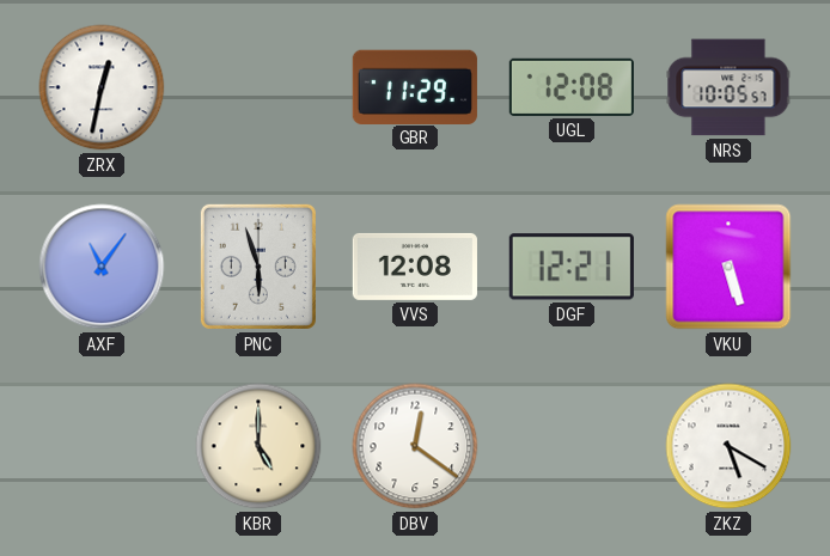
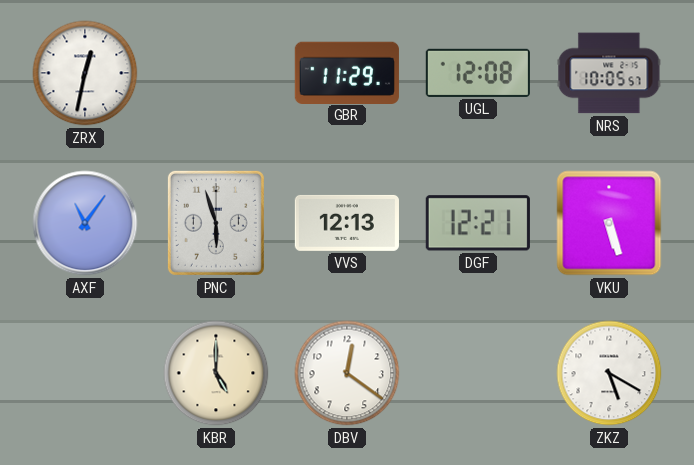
VVS: 12:08 -> 12:13 (347, 223)
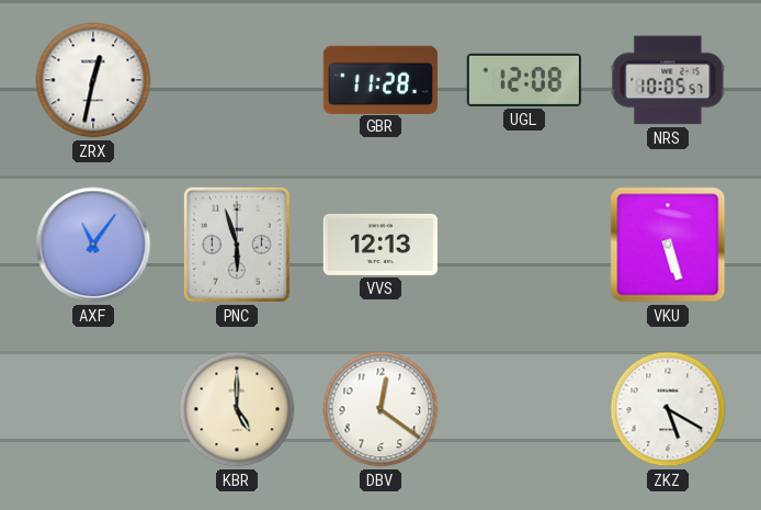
GBR: 11:29 -> 11:28 (380, 79)
DGF: 12:21 -> none (478, 223)
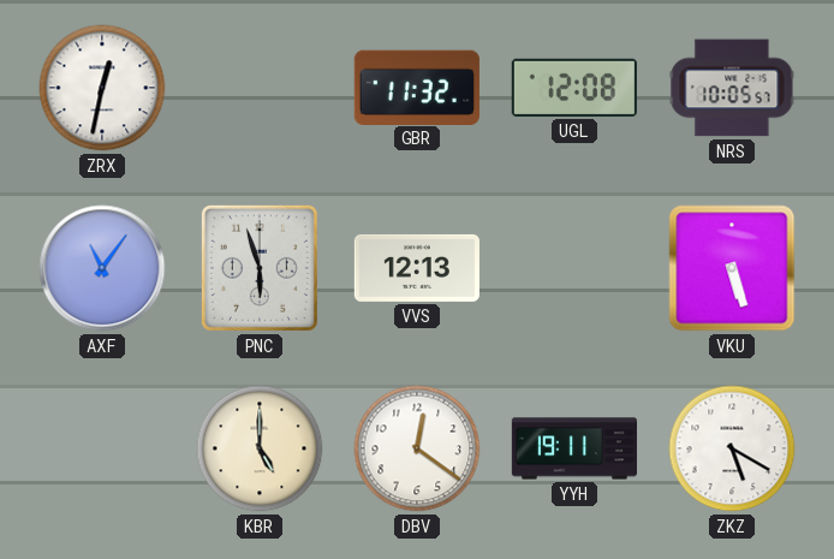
GBR: 11:28 -> 11:32 (417, 87)
YYH: none -> 19:11 (573, 448)
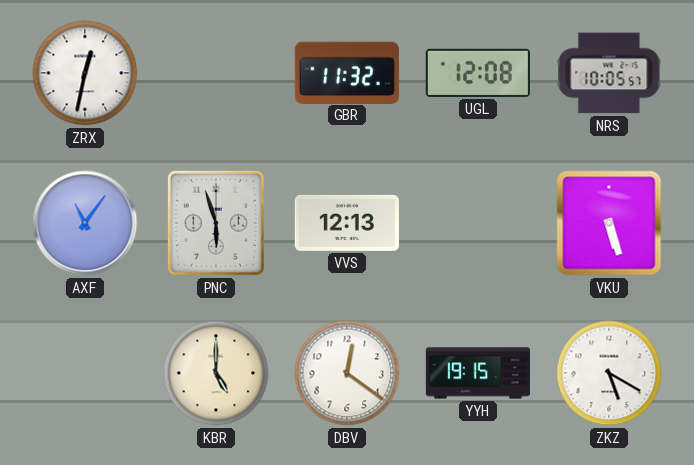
YYH: 19:11 -> 19:15 (477, 373)
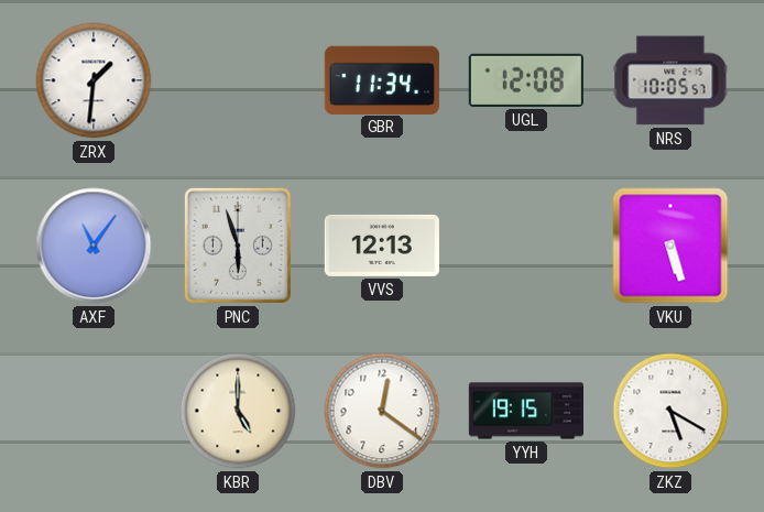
ZRX: 12:32 -> 1:31 (94, 80)
GBR: 11:32 -> 11:34 (382, 79)
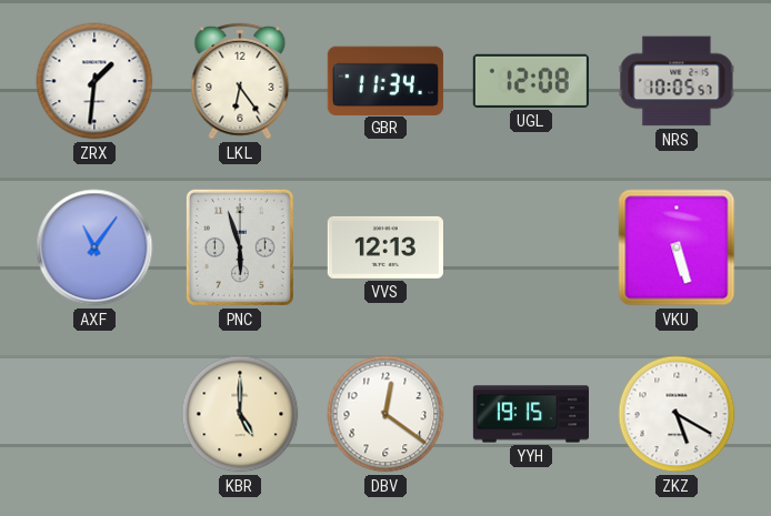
LKL: none -> 6:24 (240, 81)
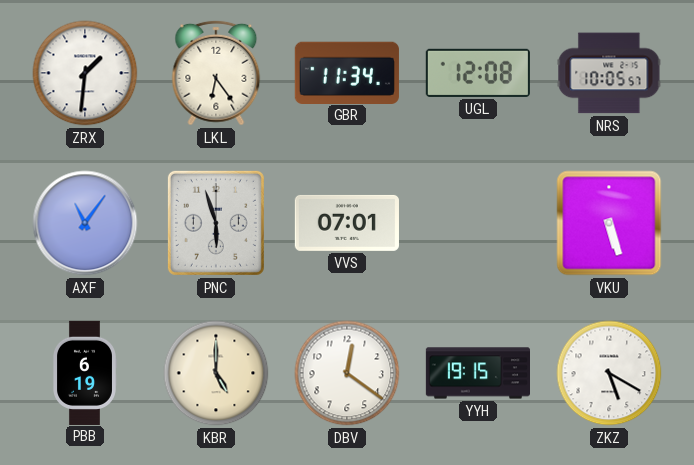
VVS: 12:13 -> 07:01 (347, 223)
PBB: none -> 6:19 (85, 372)
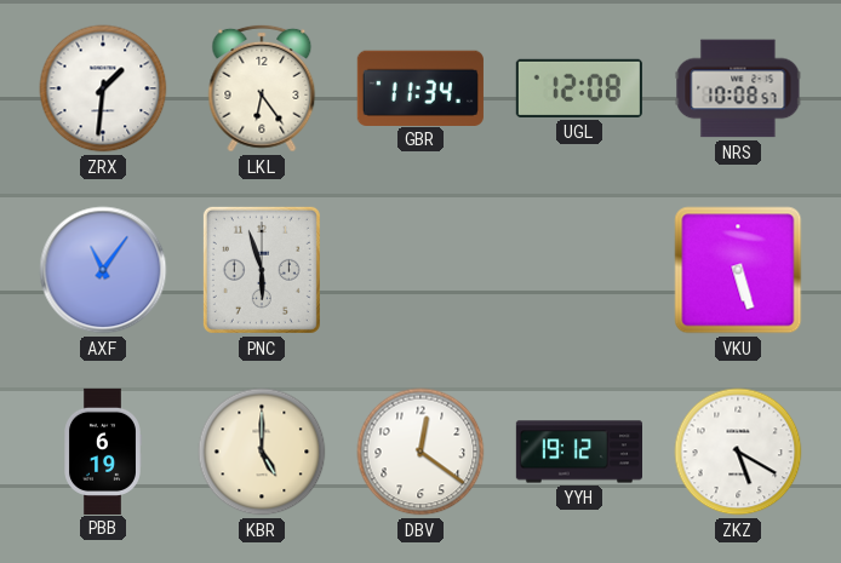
NRS: 10:05 -> 10:08 (738, 88)
VVS: 07:01 -> none (347, 223)
YYH: 19:15 -> 19:12 (578, 452)
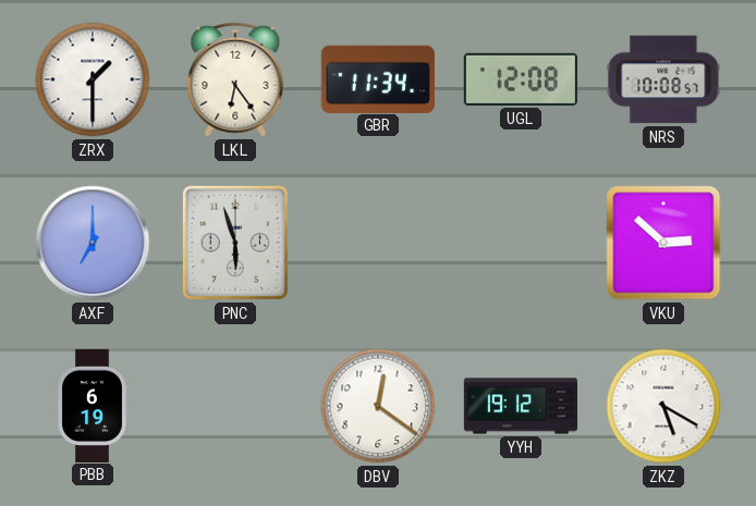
ZRX: 1:31 -> 1:30 (93, 79)
AXF: 11:06 -> 7:00 (93, 243)
VKU: 5:27 -> 2:52 (663, 243)
KBR: 5:00 -> none (262, 452)
